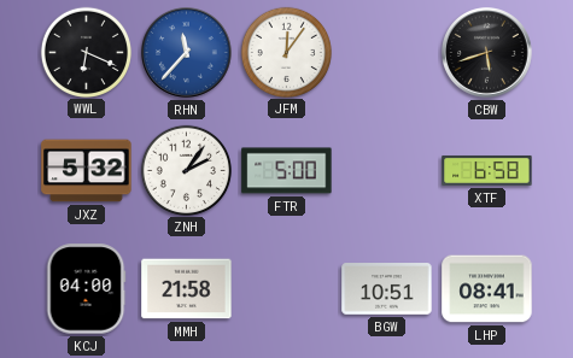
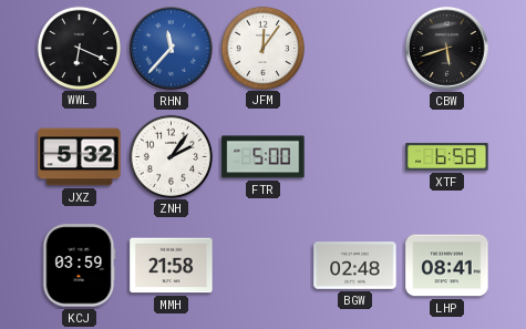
KCJ: 04:00 -> 03:59 (79, 266)
BGW: 10:51 -> 02:48 (355, 266)
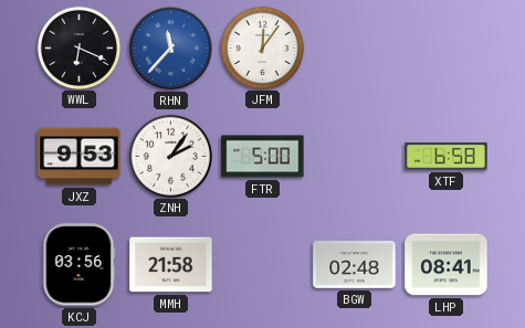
CBW: 5:42 -> none (447, 49)
JXZ: 5:32 -> 9:53 (80, 157)
KCJ: 03:59 -> 03:56 (78, 265)
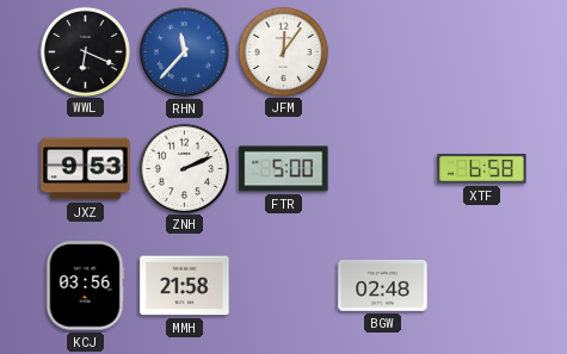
ZNH: 2:06 -> 2:11 (184, 168)
LHP: 08:41 -> none (447, 265)
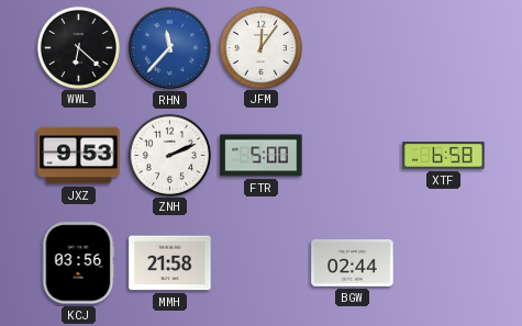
WWL: 6:19 -> 6:22 (78, 47)
BGW: 02:48 -> 02:44 (353, 263)
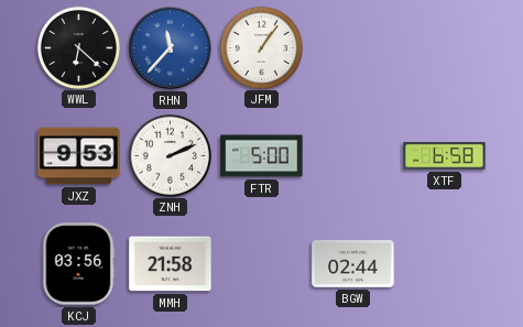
JFM: 12:06 -> 1:06 (261, 47)
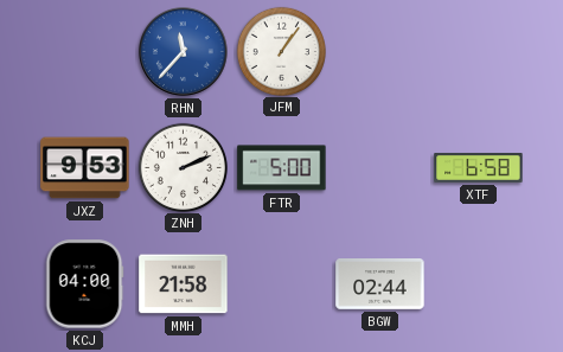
WWL: 6:22 -> none (78, 47)
KCJ: 03:56 -> 04:00 (84, 284)
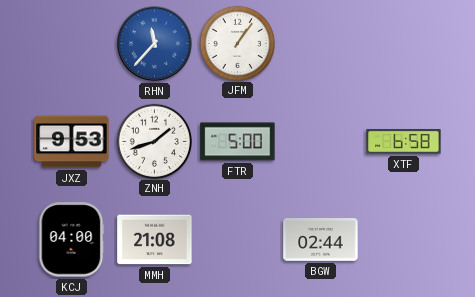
ZNH: 2:11 -> 1:42 (154, 141)
MMH: 21:58 -> 21:08 (155, 240)
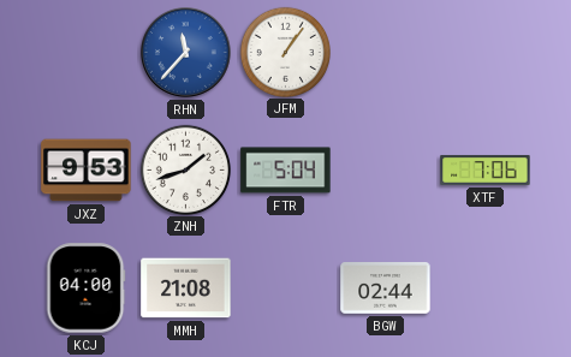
FTR: 5:00 -> 5:04 (286, 171)
XTF: 6:58 -> 7:06 (486, 171)
